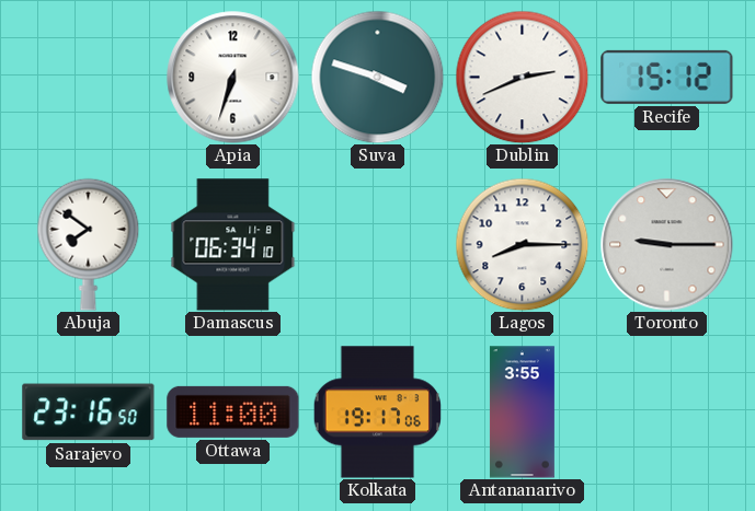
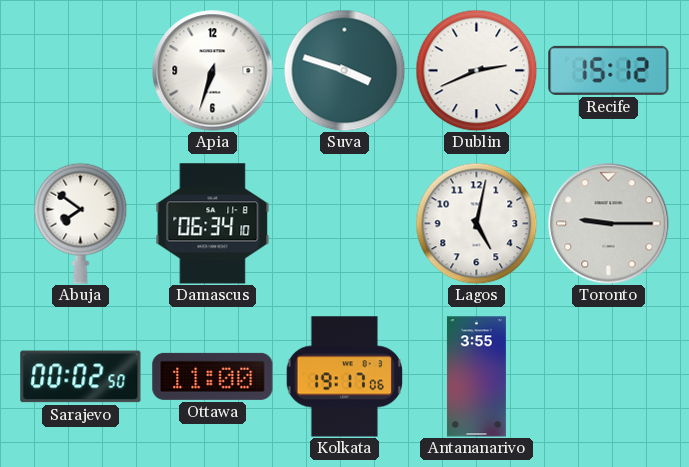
Lagos: 8:15 -> 5:02 (476, 223)
Sarajevo: 23:16 -> 00:02 (81, 377)
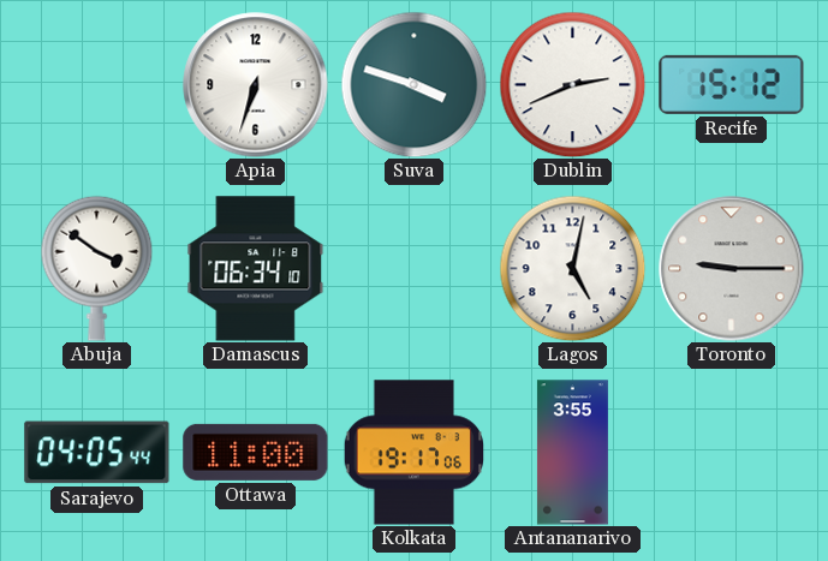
Abuja: 7:51 -> 3:51 (97, 268)
Sarajevo: 00:02 -> 04:05 (97, 453)
